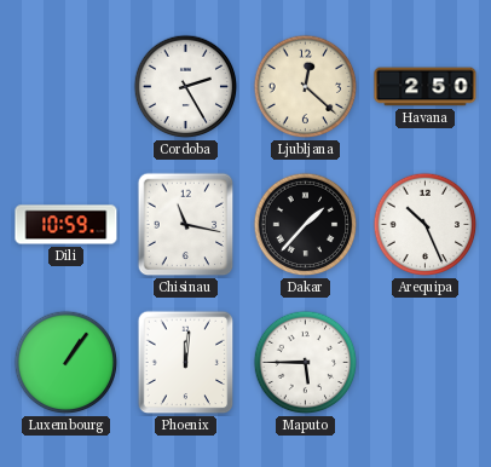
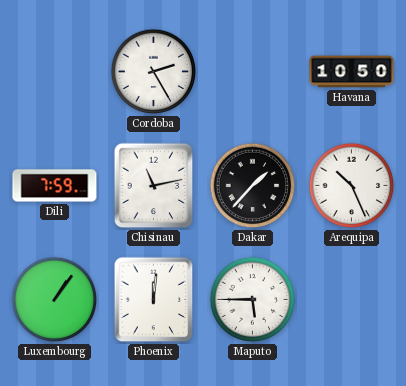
Ljubljana: 12:22 -> none (306, 87)
Havana: 2:50 -> 10:50 (352, 72)
Dili: 10:59 -> 7:59 (55, 186)
Chisinau: 11:17 -> 11:13 (154, 186)
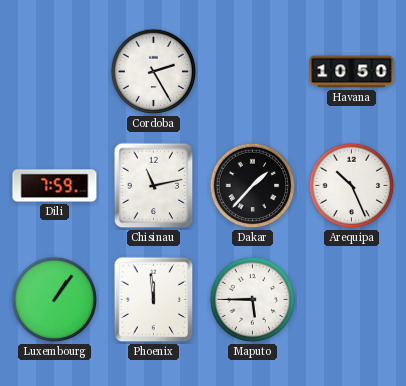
Phoenix: 12:01 -> 11:59 (154, 300)
